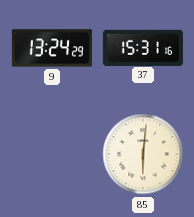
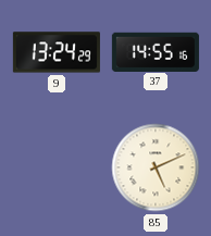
37: 15:31 -> 14:55 (156, 51)
85: 6:01 -> 5:11 (156, 167)
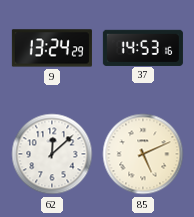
37: 14:55 -> 14:53 (143, 47)
62: none -> 12:08 (52, 154)
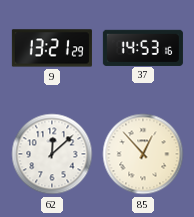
9: 13:24 -> 13:21 (52, 48)
85: 5:11 -> 12:53 (143, 154)
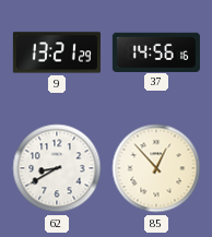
37: 14:53 -> 14:56 (156, 51)
62: 12:08 -> 8:40 (57, 168)
